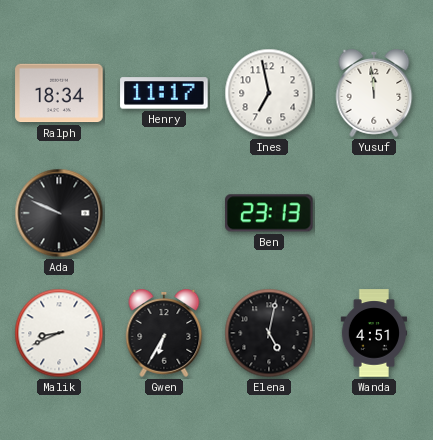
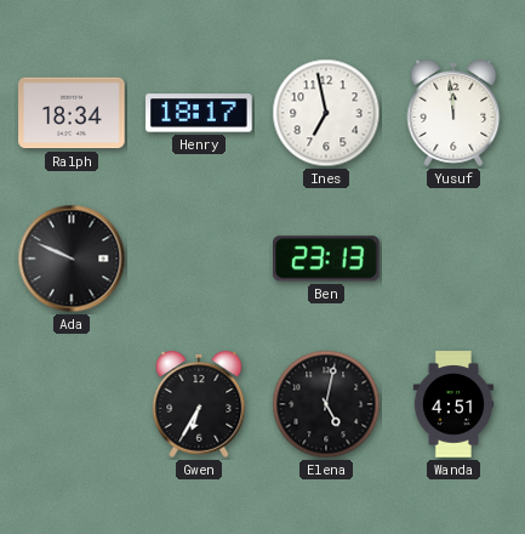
Henry: 11:17 -> 18:17 (199, 113)
Malik: 8:41 -> none (59, 333)
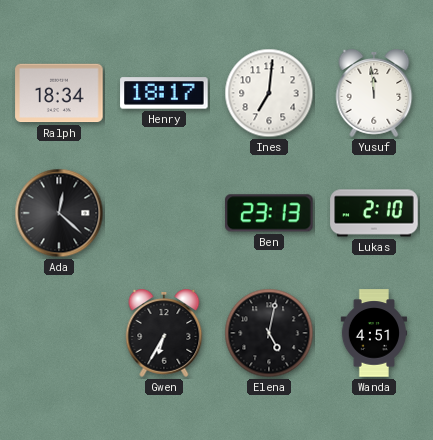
Ines: 6:58 -> 7:01 (269, 93)
Ada: 9:49 -> 12:22 (59, 213)
Lukas: none -> 2:10 (374, 213)
